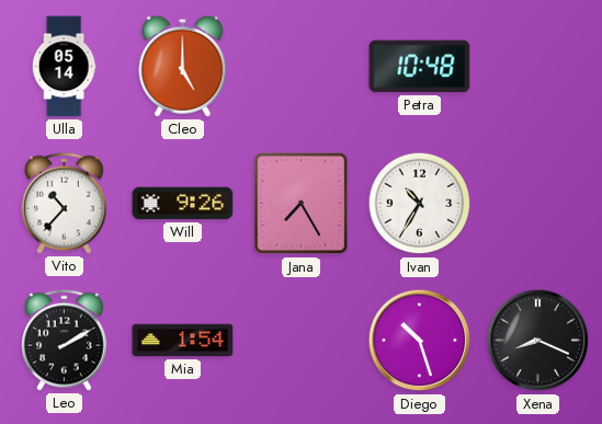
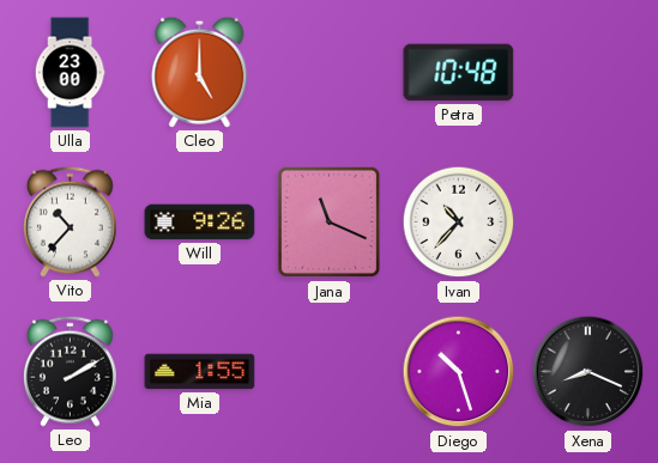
Ulla: 05:14 -> 23:00 (70, 73)
Jana: 7:25 -> 11:19 (330, 223)
Ivan: 10:35 -> 10:37 (459, 223)
Mia: 1:54 -> 1:55 (200, 372)
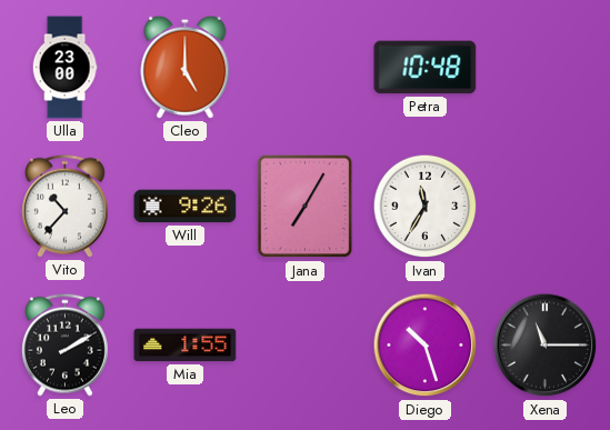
Jana: 11:19 -> 7:05 (306, 207)
Ivan: 10:37 -> 11:35 (426, 207)
Xena: 8:19 -> 11:15 (546, 346)
